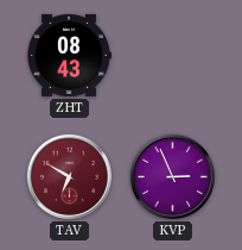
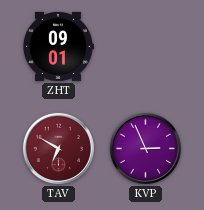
ZHT: 08:43 -> 09:01 (59, 46)
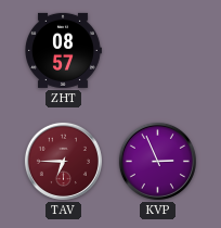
ZHT: 09:01 -> 08:57 (64, 50)
TAV: 6:50 -> 6:45 (63, 161)
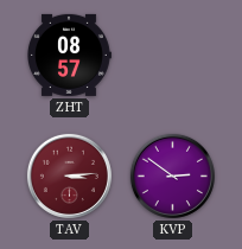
TAV: 6:45 -> 3:14 (69, 175)
KVP: 2:56 -> 2:51 (172, 175)
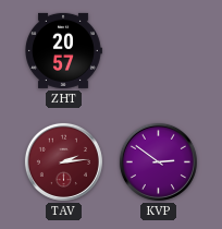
ZHT: 08:57 -> 20:57 (64, 50)
TAV: 3:14 -> 2:14 (63, 161)
